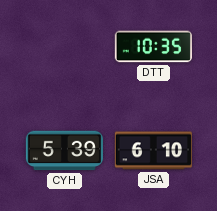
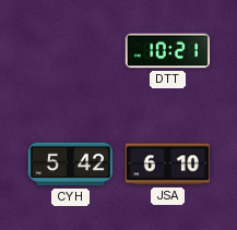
DTT: 10:35 -> 10:21 (167, 51)
CYH: 5:39 -> 5:42 (70, 165)
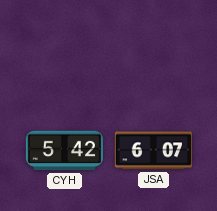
DTT: 10:21 -> none (167, 51)
JSA: 6:10 -> 6:07 (153, 151)
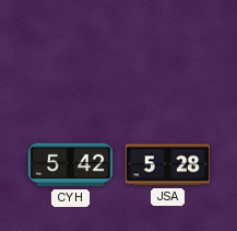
JSA: 6:07 -> 5:28 (167, 165)
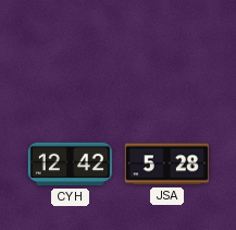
CYH: 5:42 -> 12:42 (70, 165)
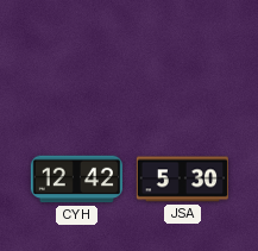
JSA: 5:28 -> 5:30 (182, 180)
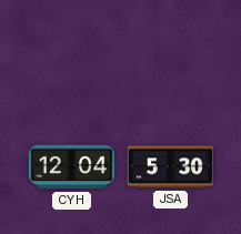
CYH: 12:42 -> 12:04 (71, 167)
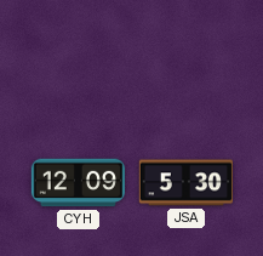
CYH: 12:04 -> 12:09 (78, 183)
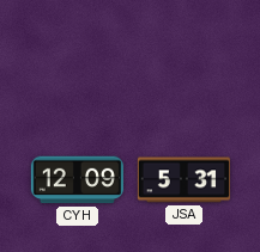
JSA: 5:30 -> 5:31 (183, 180)
